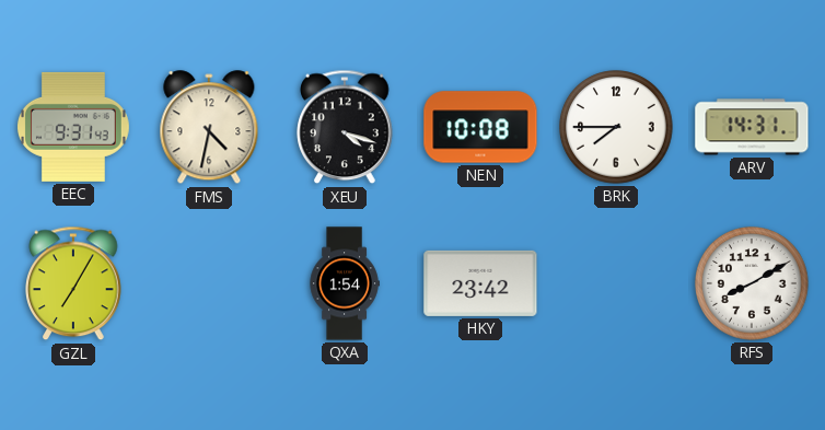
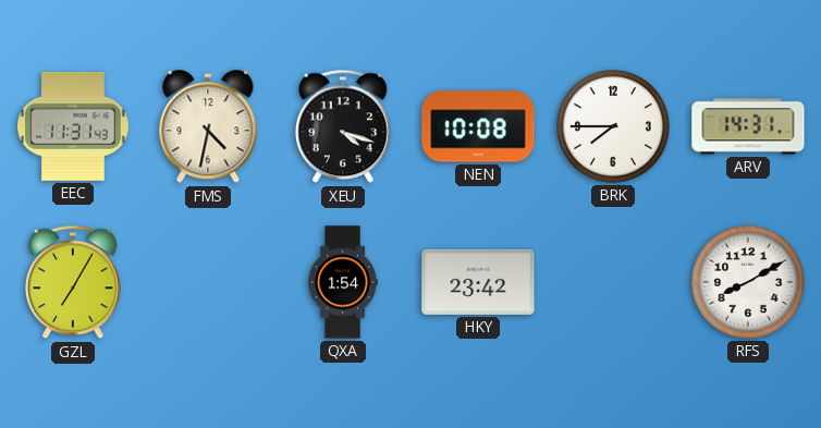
EEC: 9:31 -> 11:31 (73, 126)
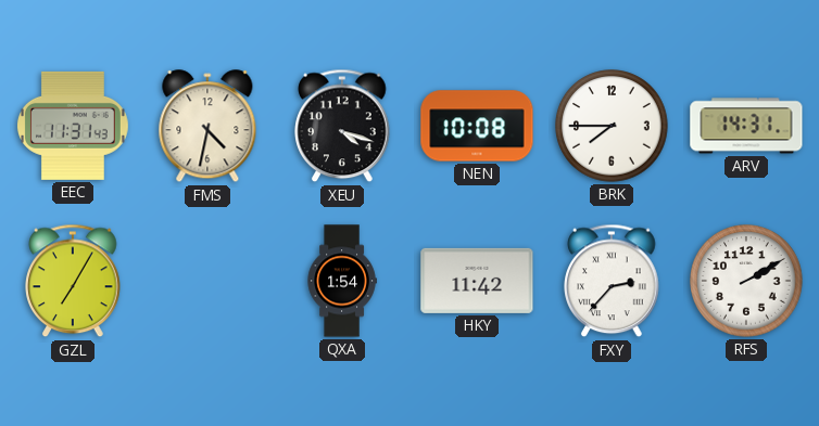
HKY: 23:42 -> 11:42 (477, 281)
FXY: none -> 2:37 (612, 281)
RFS: 8:10 -> 2:10 (746, 281)
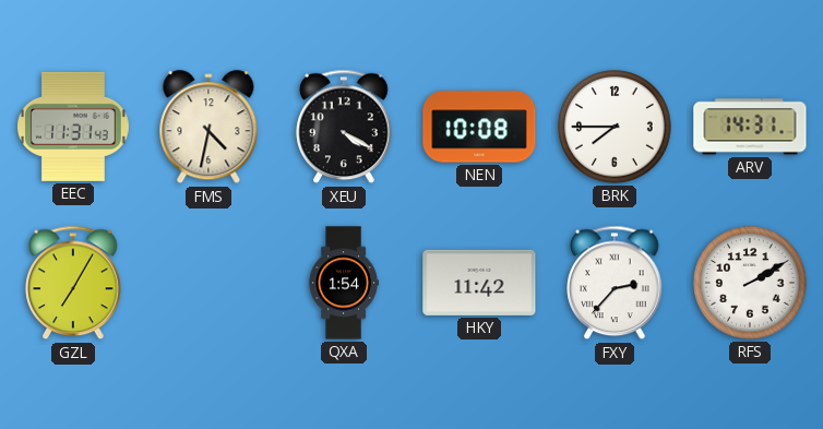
XEU: 4:18 -> 4:20 (344, 127)
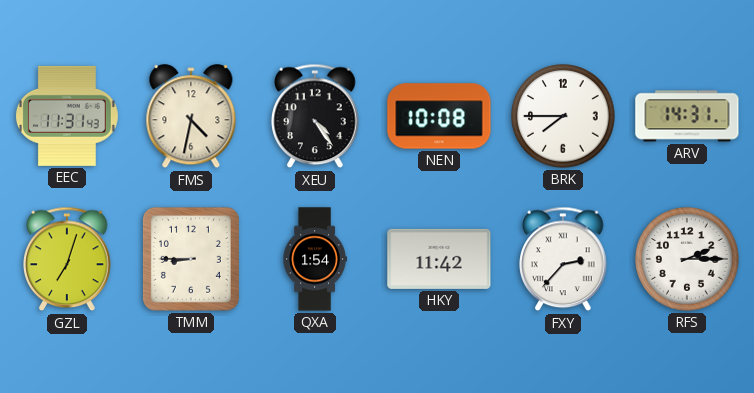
XEU: 4:20 -> 4:24 (315, 116)
GZL: 7:05 -> 7:03 (67, 259)
TMM: none -> 8:45 (191, 259)
RFS: 2:10 -> 2:15 (687, 259)
